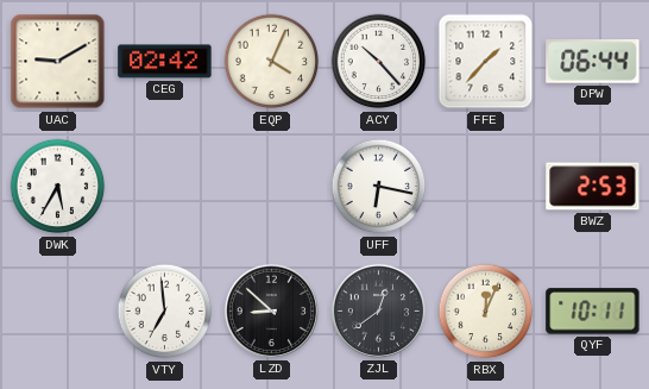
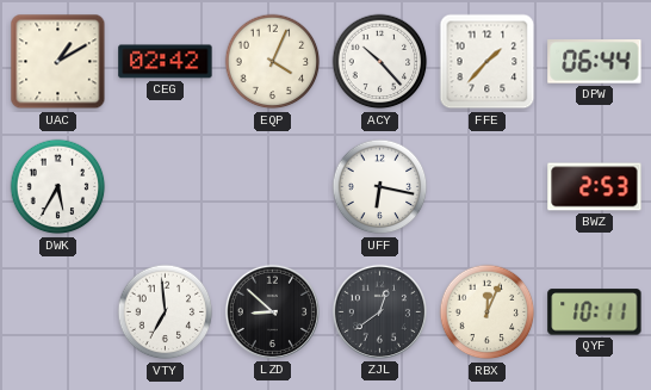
UAC: 9:10 -> 1:10 (58, 62)
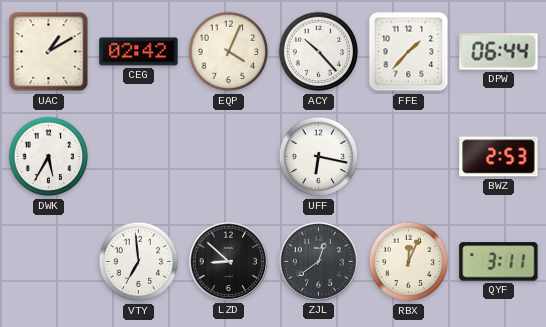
QYF: 10:11 -> 3:11 (499, 262)
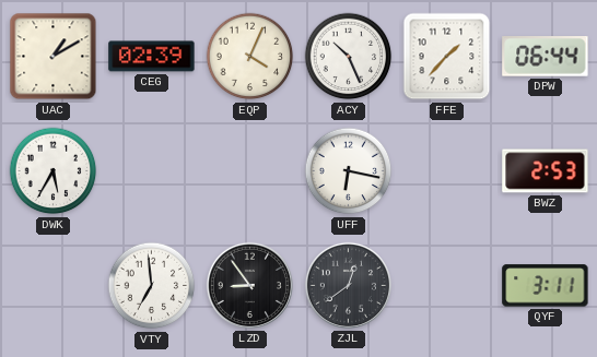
CEG: 02:42 -> 02:39 (152, 57)
ACY: 10:23 -> 10:26 (349, 57)
LZD: 8:52 -> 8:54 (249, 285)
RBX: 12:04 -> none (409, 262)
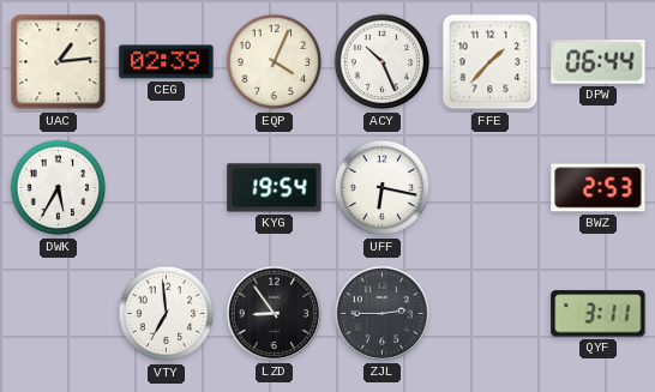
UAC: 1:10 -> 1:14 (59, 62)
KYG: none -> 19:54 (275, 188)
ZJL: 12:39 -> 2:45 (381, 313)
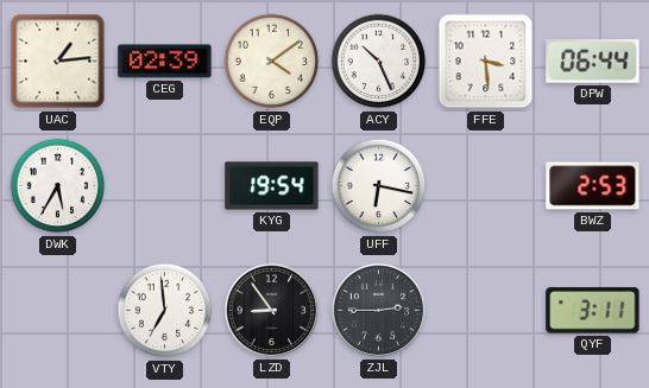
EQP: 4:04 -> 4:09 (272, 62)
FFE: 1:37 -> 3:29 (486, 62)
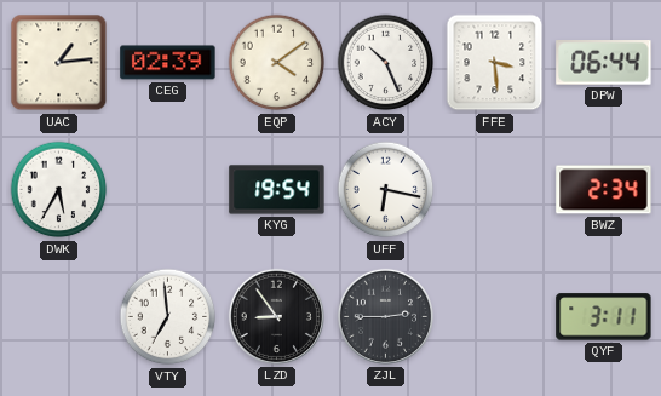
BWZ: 2:53 -> 2:34 (604, 190)
